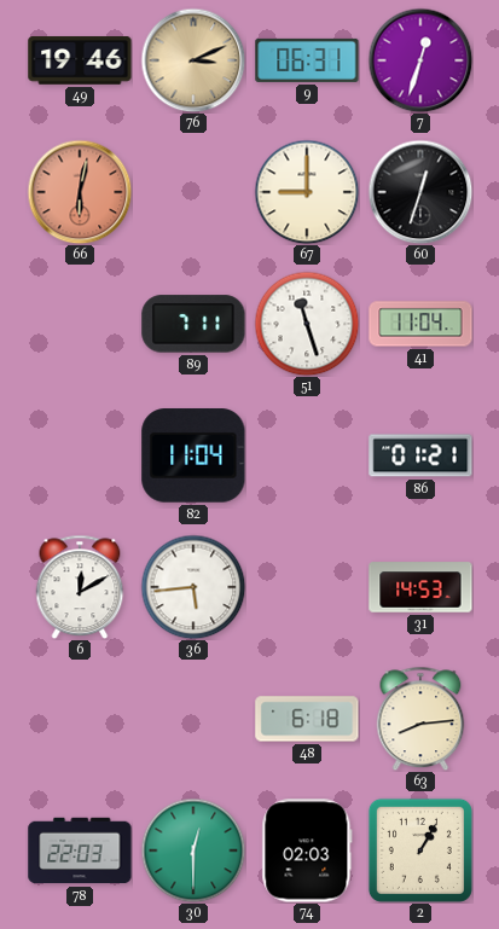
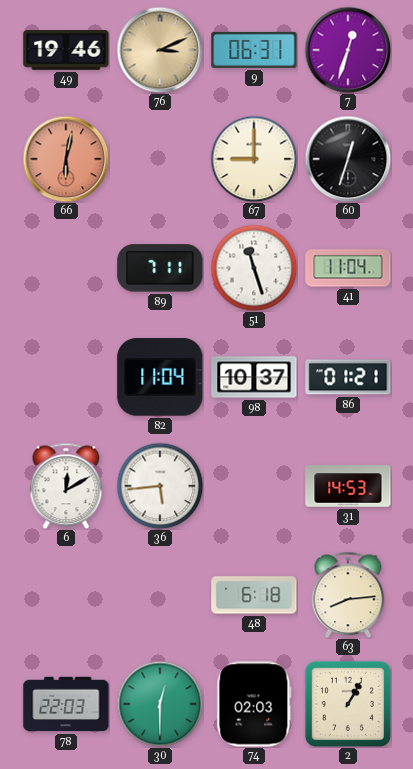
98: none -> 10:37 (254, 377)
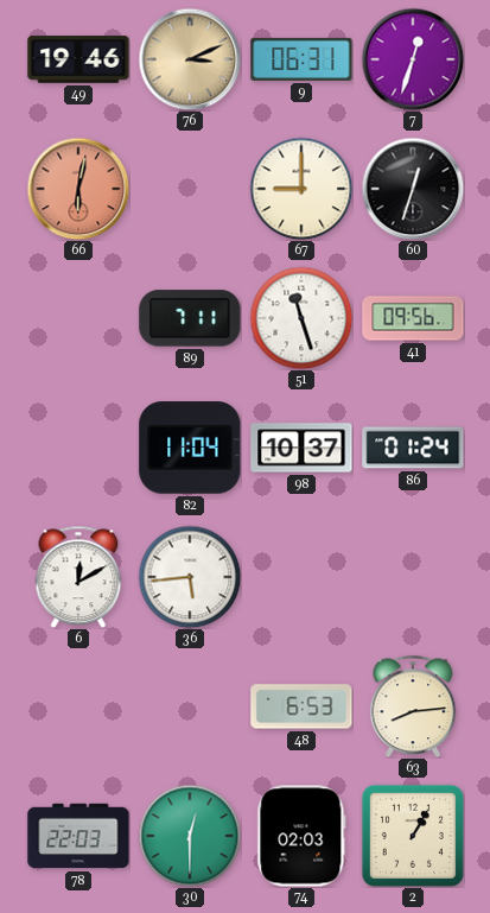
41: 11:04 -> 09:56 (413, 318)
86: 01:21 -> 01:24 (413, 448)
31: 14:53 -> none (348, 486)
48: 6:18 -> 6:53 (301, 706)
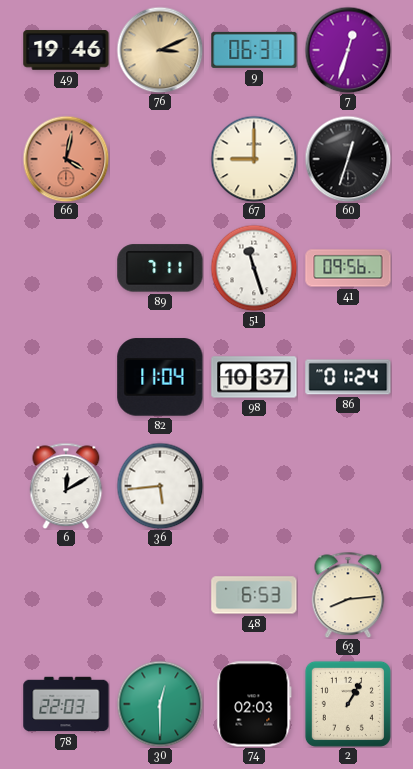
66: 6:02 -> 4:02 (66, 159)
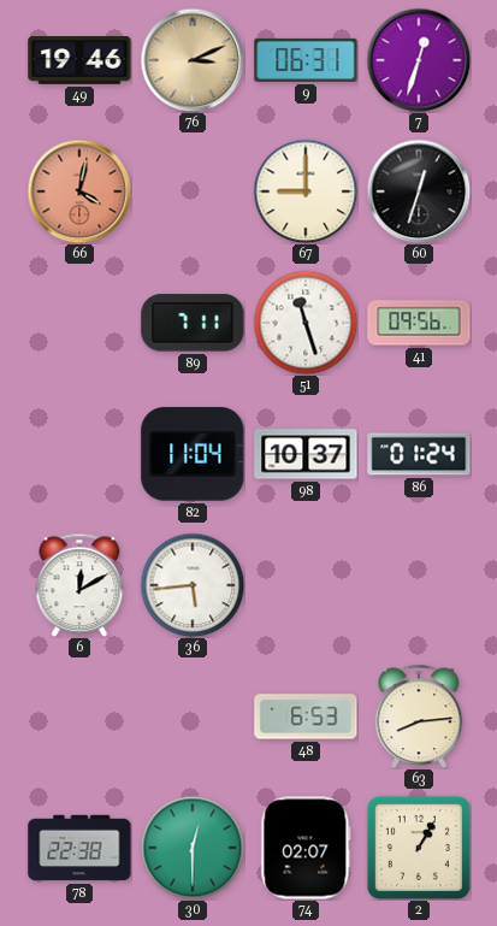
78: 22:03 -> 22:38 (79, 848)
74: 02:03 -> 02:07 (306, 848)
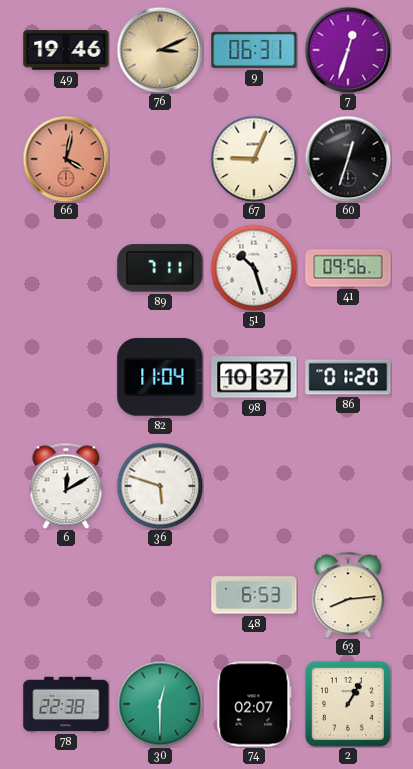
67: 9:00 -> 9:04 (254, 159)
51: 11:27 -> 10:27 (254, 268)
86: 01:24 -> 01:20 (348, 377)
36: 5:44 -> 5:48 (160, 486)
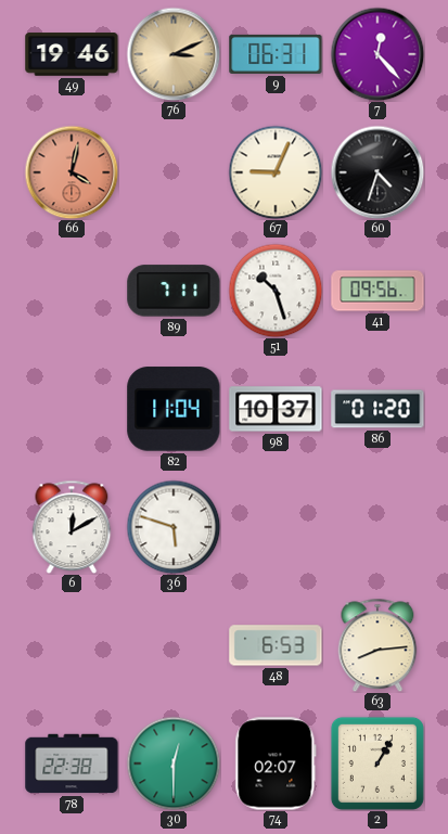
7: 12:33 -> 12:23 (377, 54)
60: 12:33 -> 4:33 (377, 172)
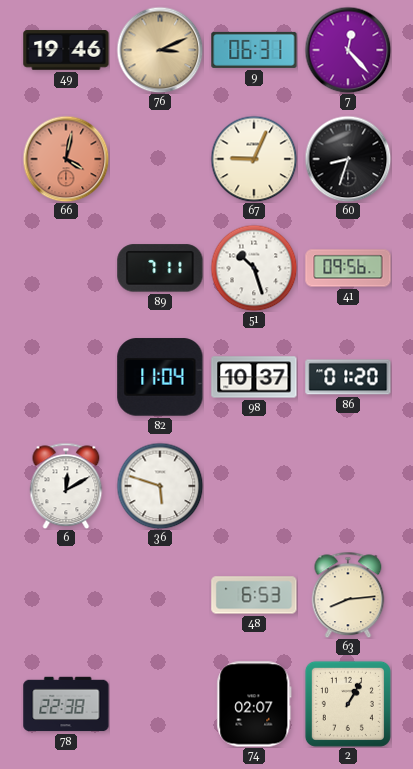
60: 4:33 -> 8:33 (348, 159)
30: 12:30 -> none (174, 764)
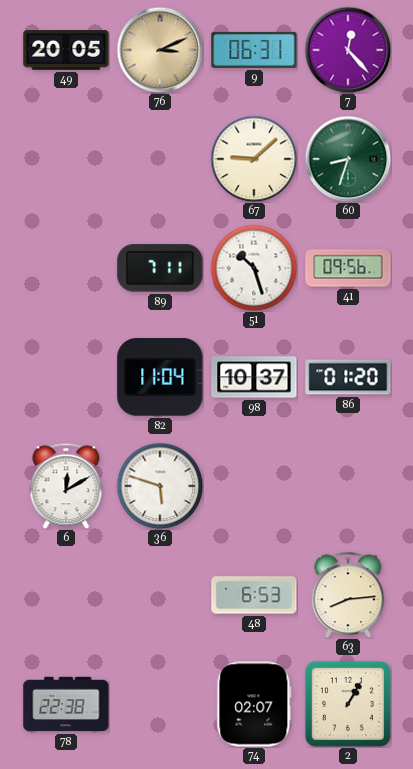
49: 19:46 -> 20:05 (66, 50)
66: 4:02 -> none (66, 159)
67: 9:04 -> 9:08 (254, 159)
60 dial: black -> green (348, 159)
